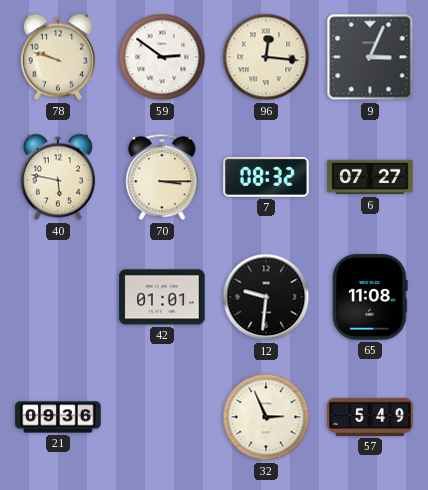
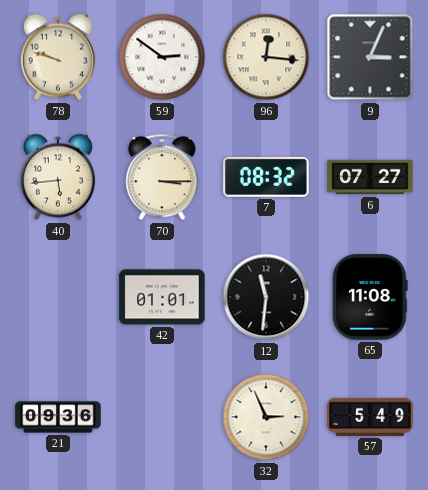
40: 5:47 -> 5:44 (58, 177)
12: 9:31 -> 11:31 (266, 297)
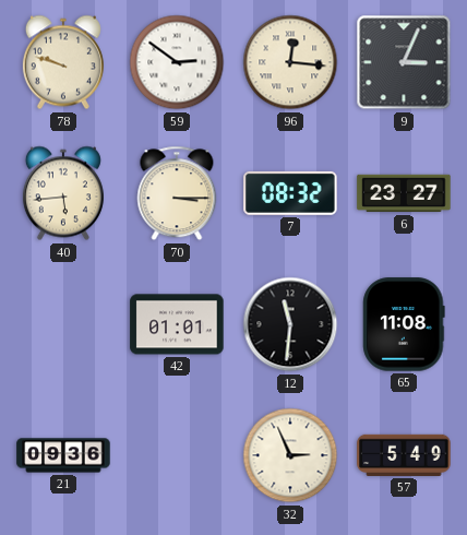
6: 07:27 -> 23:27 (404, 193)
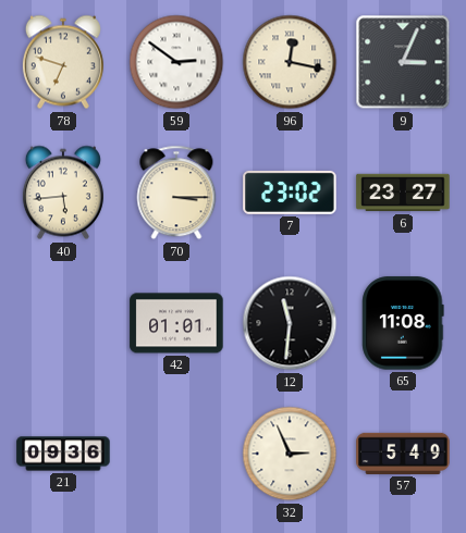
78: 9:48 -> 6:48 (63, 62)
96: 12:16 -> 12:17 (290, 62)
7: 08:32 -> 23:02 (290, 193)
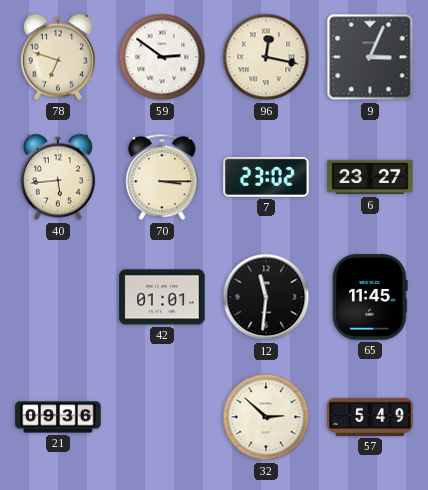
65: 11:08 -> 11:45 (370, 297)
32: 2:56 -> 2:52 (266, 417)
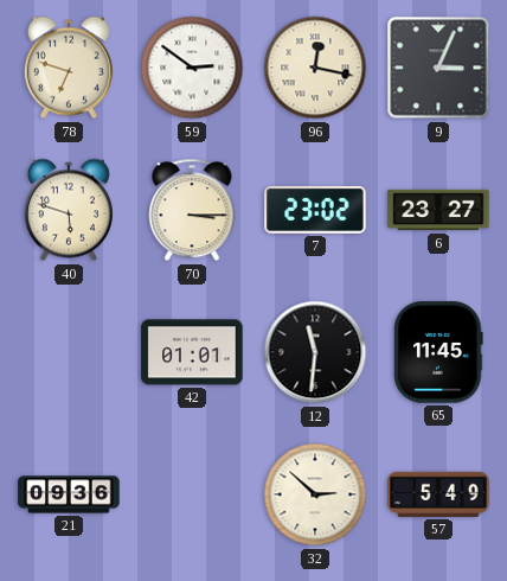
40: 5:44 -> 5:48 (69, 210)
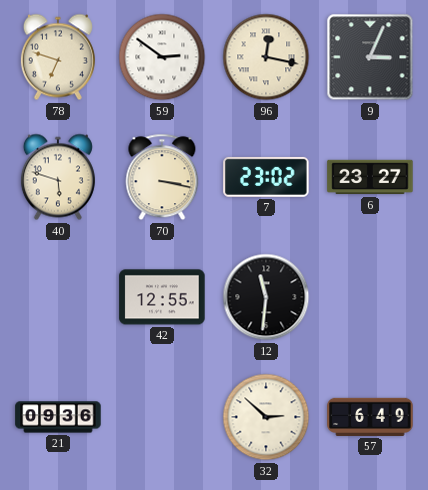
70: 3:15 -> 3:17 (162, 177)
42: 01:01 -> 12:55 (162, 297)
65: 11:45 -> none (438, 352)
57: 5:49 -> 6:49 (370, 417)
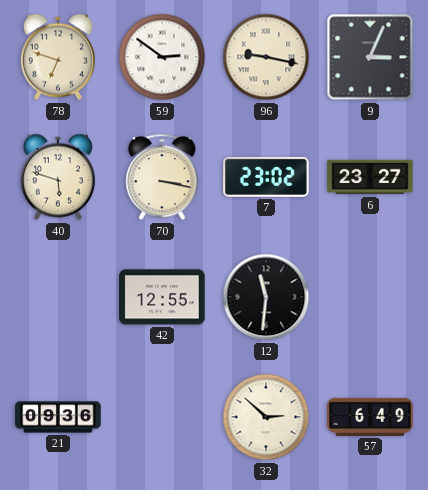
96: 12:17 -> 9:17 (266, 57)
